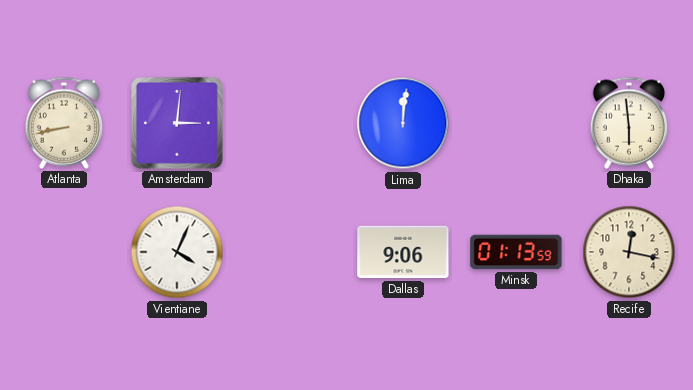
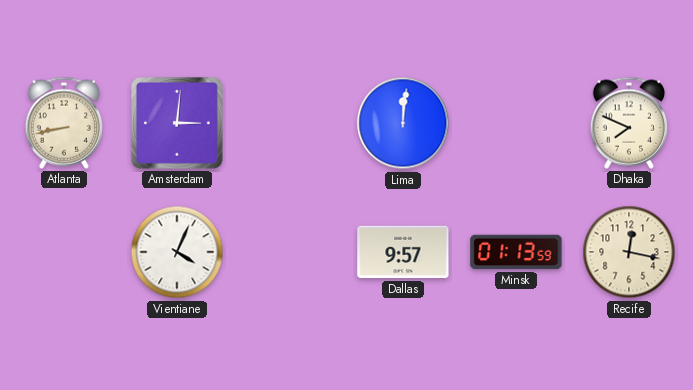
Dhaka: 5:59 -> 7:49 (628, 123)
Dallas: 9:06 -> 9:57 (403, 252)
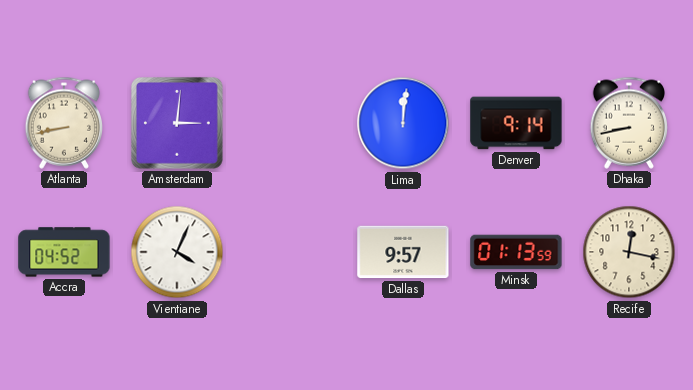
Denver: none -> 9:14 (516, 123)
Dhaka: 7:49 -> 8:43 (628, 123)
Accra: none -> 04:52 (64, 252)
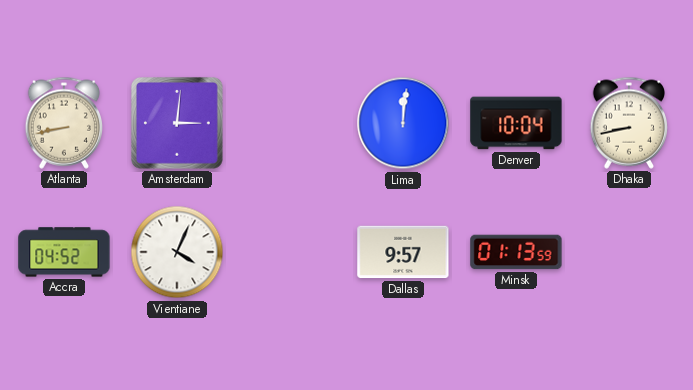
Denver: 9:14 -> 10:04 (516, 123)
Recife: 12:17 -> none (629, 252)
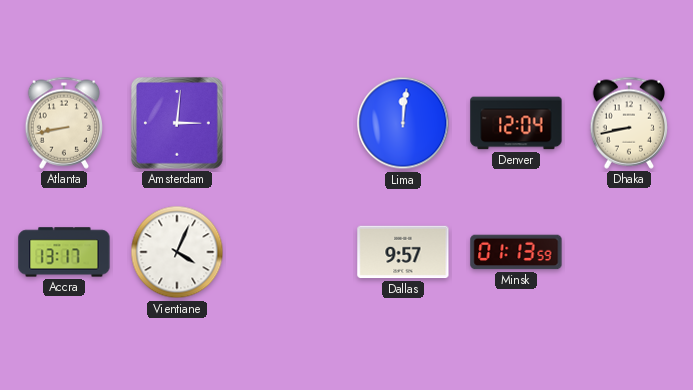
Denver: 10:04 -> 12:04 (516, 123)
Accra: 04:52 -> 13:17 (64, 252)
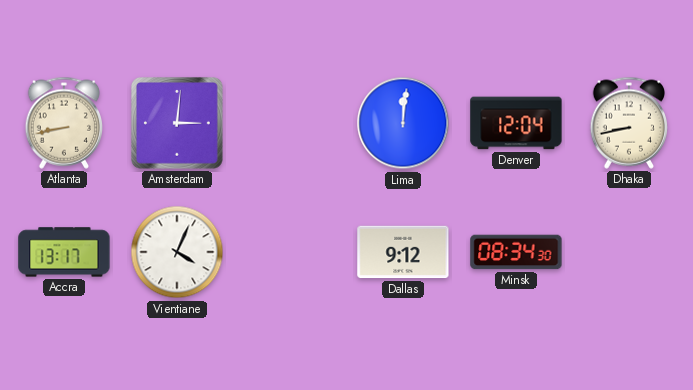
Dallas: 9:57 -> 9:12 (403, 252)
Minsk: 01:13 -> 08:34 (516, 252)
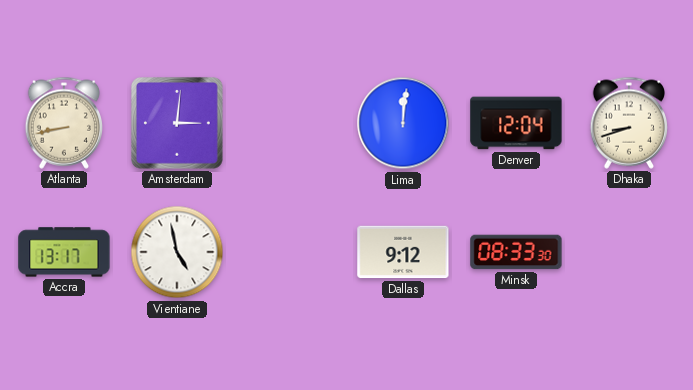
Dhaka: 8:43 -> 8:42 (628, 123)
Vientiane: 4:04 -> 4:58 (177, 252)
Minsk: 08:34 -> 08:33 (516, 252)
